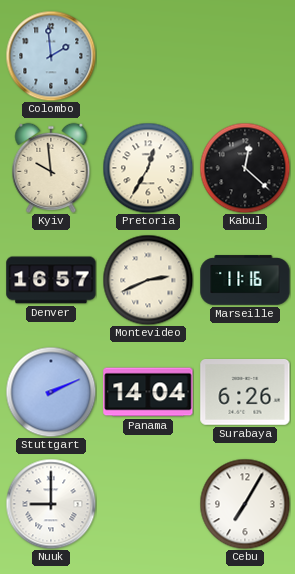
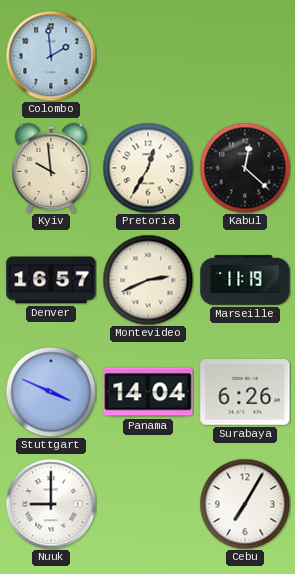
Marseille: 11:16 -> 11:19 (245, 280)
Stuttgart: 2:11 -> 3:49 (51, 392)
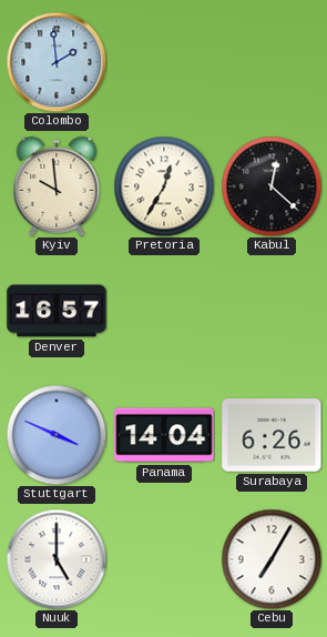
Montevideo: 2:41 -> none (148, 280)
Marseille: 11:19 -> none (245, 280)
Nuuk: 9:00 -> 5:00 (57, 559)
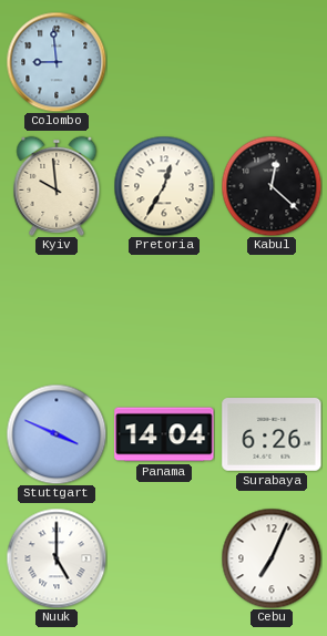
Colombo: 1:59 -> 8:59 (57, 62)
Denver: 16:57 -> none (57, 311)
Cebu: 7:05 -> 7:04 (272, 558)
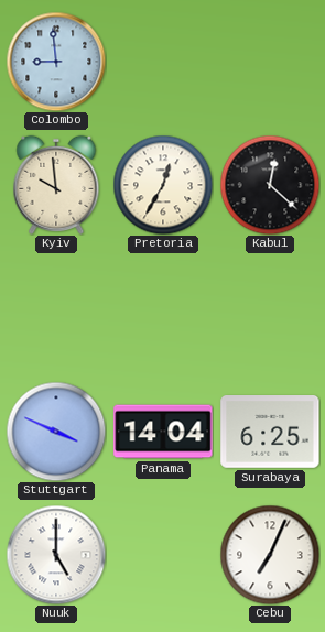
Surabaya: 6:26 -> 6:25 (270, 433)
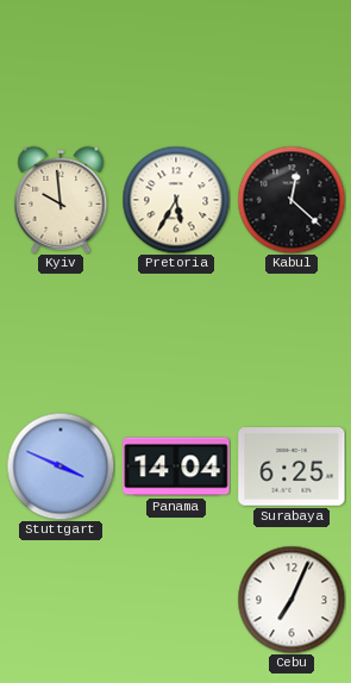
Colombo: 8:59 -> none (56, 62)
Pretoria: 12:35 -> 5:35 (176, 200)
Nuuk: 5:00 -> none (56, 555)
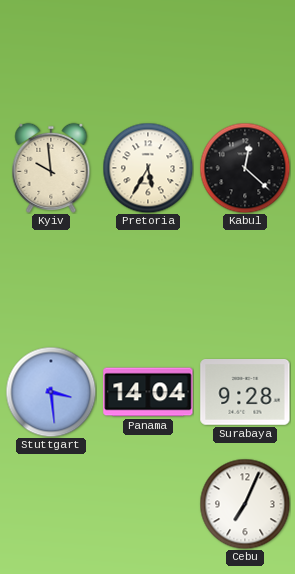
Stuttgart: 3:49 -> 3:29 (51, 392)
Surabaya: 6:25 -> 9:28 (245, 393)
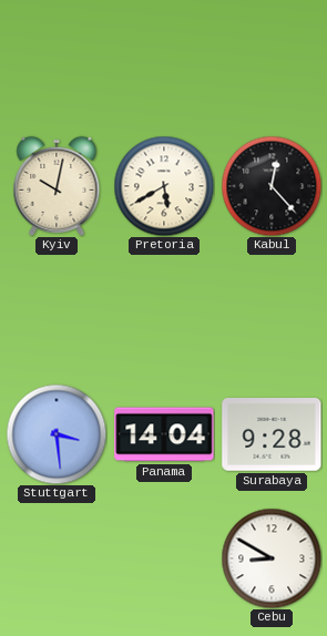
Kyiv: 9:59 -> 10:02 (57, 186)
Pretoria: 5:35 -> 5:40 (164, 186)
Kabul: 12:22 -> 12:23 (272, 186)
Cebu: 7:04 -> 8:50 (272, 558)
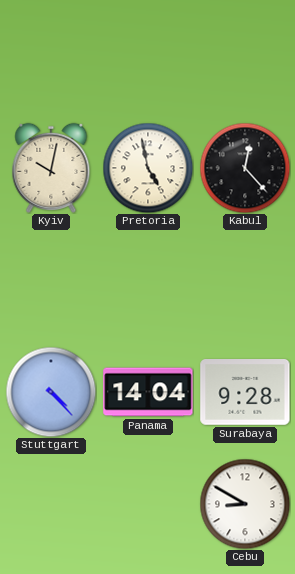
Pretoria: 5:40 -> 4:58 (148, 168)
Stuttgart: 3:29 -> 4:23 (51, 392)
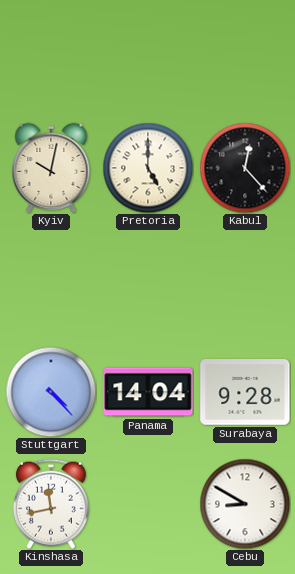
Pretoria: 4:58 -> 5:00 (148, 168)
Kinshasa: none -> 11:43 (51, 504)
